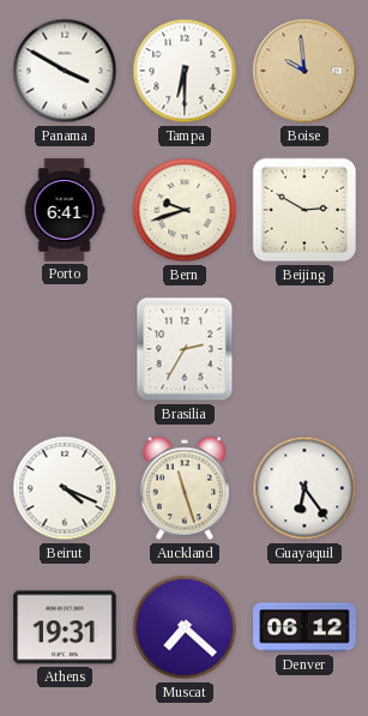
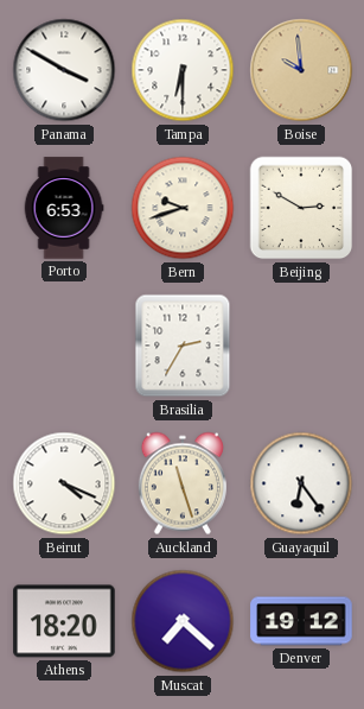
Porto: 6:41 -> 6:53 (64, 208)
Athens: 19:31 -> 18:20 (64, 621)
Denver: 06:12 -> 19:12 (301, 621)
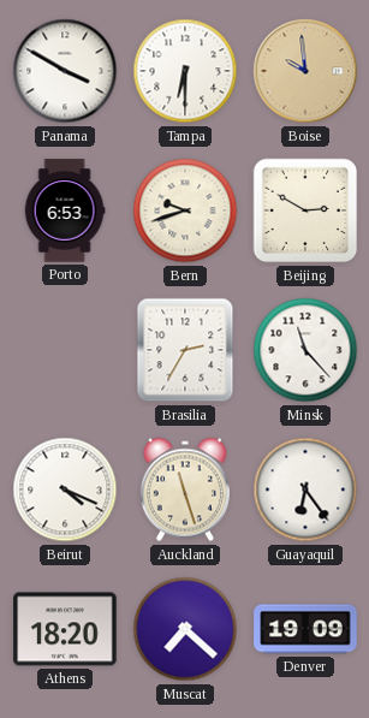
Minsk: none -> 11:23 (305, 350)
Denver: 19:12 -> 19:09 (305, 629)
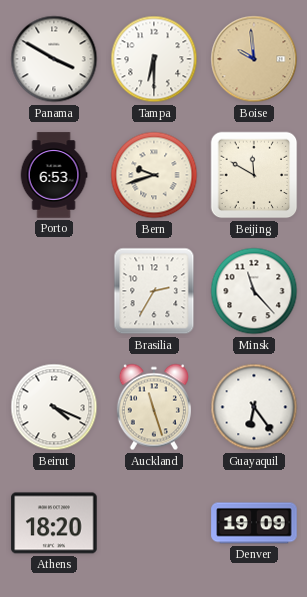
Beijing: 2:50 -> 11:50 (254, 175)
Muscat: 7:22 -> none (185, 629)
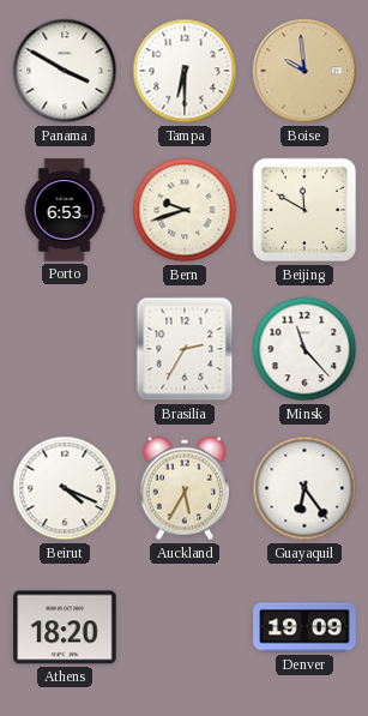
Auckland: 11:27 -> 5:35 (185, 488)
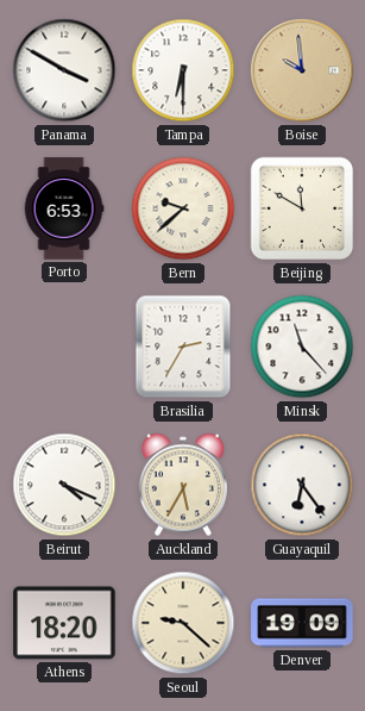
Bern: 9:42 -> 9:38 (183, 208)
Seoul: none -> 9:22 (183, 623)
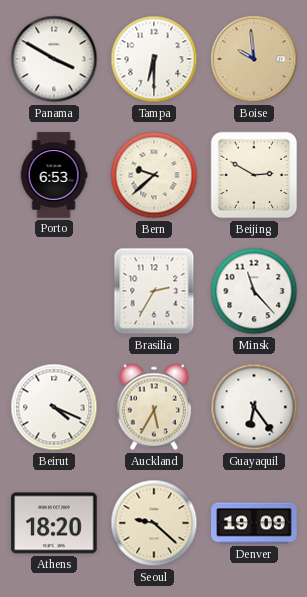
Beijing: 11:50 -> 2:50 (254, 175)
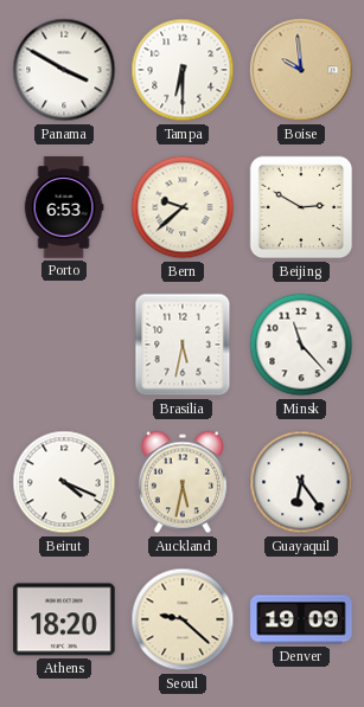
Brasilia: 2:35 -> 5:32 (183, 345)
Auckland: 5:35 -> 5:32 (183, 482)
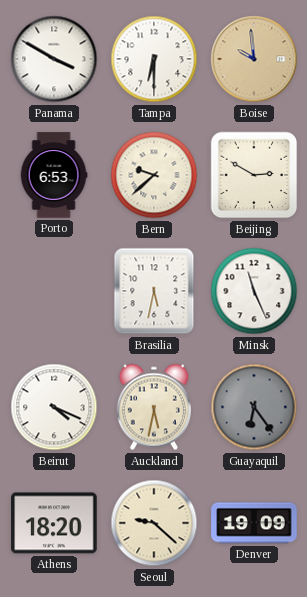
Minsk: 11:23 -> 11:26 (254, 291)
Guayaquil dial: white -> grey (254, 407)
